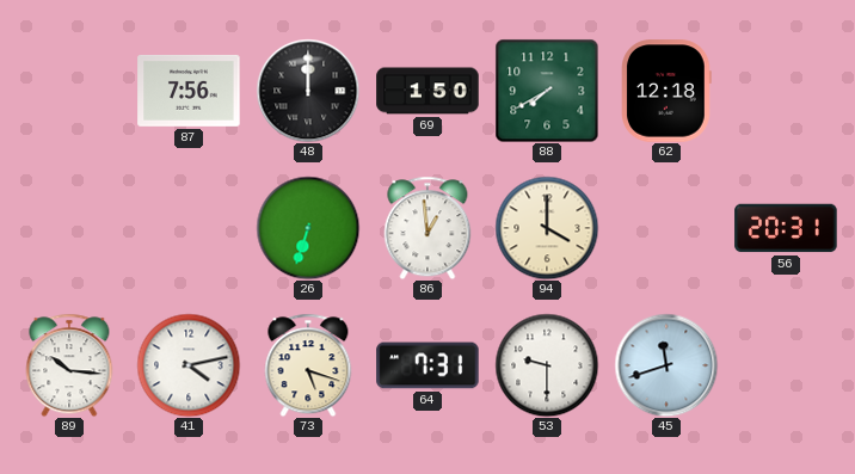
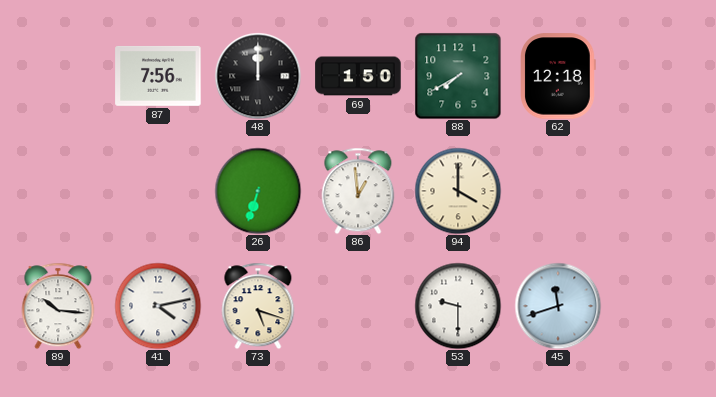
56: 20:31 -> none (786, 228)
64: 7:31 -> none (427, 365)
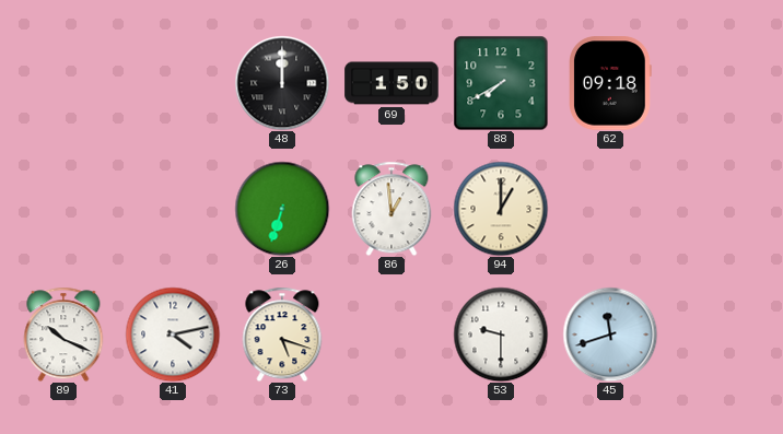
87: 7:56 -> none (158, 76)
62: 12:18 -> 09:18 (611, 83)
94: 4:00 -> 1:00 (501, 209)
89: 10:16 -> 10:19 (63, 335)
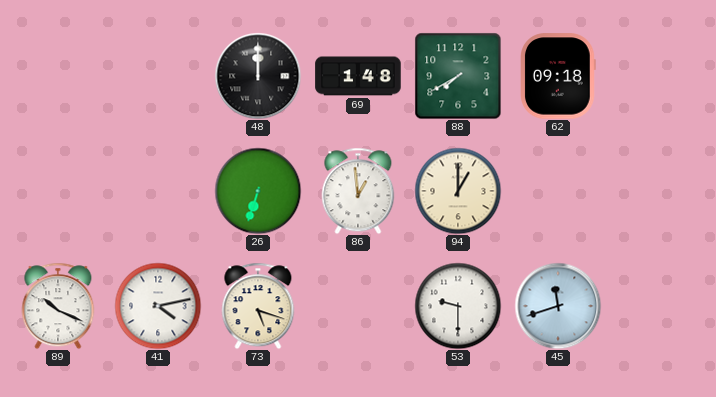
69: 1:50 -> 1:48 (358, 76)
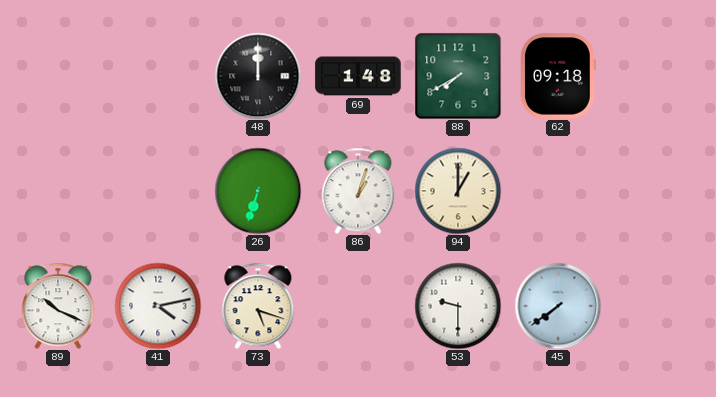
86: 12:59 -> 1:03 (358, 191)
45: 11:42 -> 7:39 (558, 306)
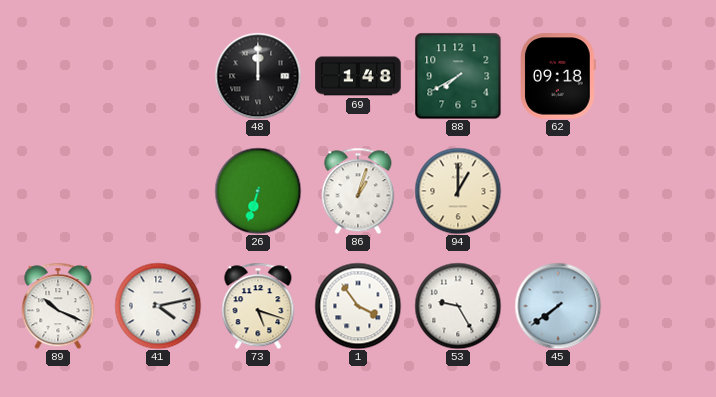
1: none -> 3:54 (358, 306)
53: 9:30 -> 9:25 (458, 306)
